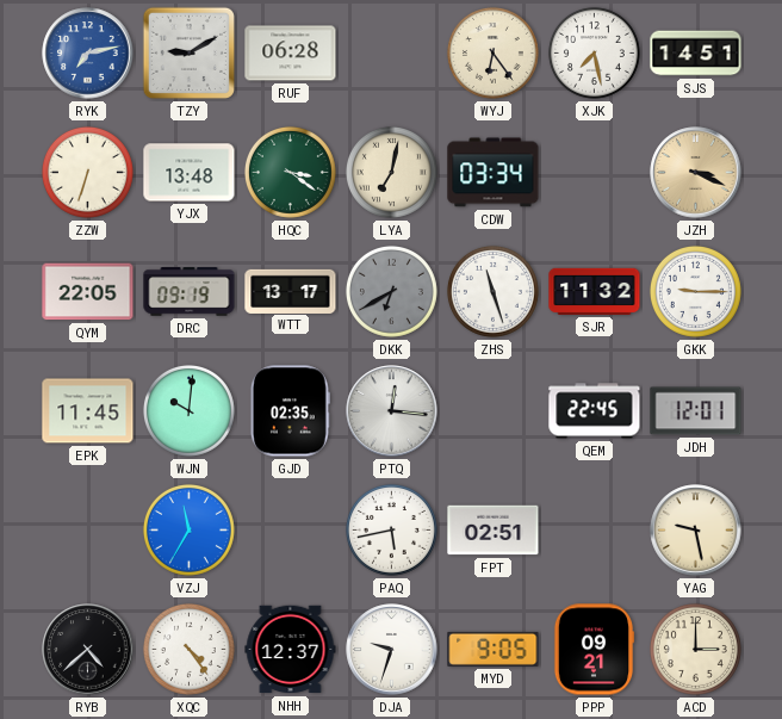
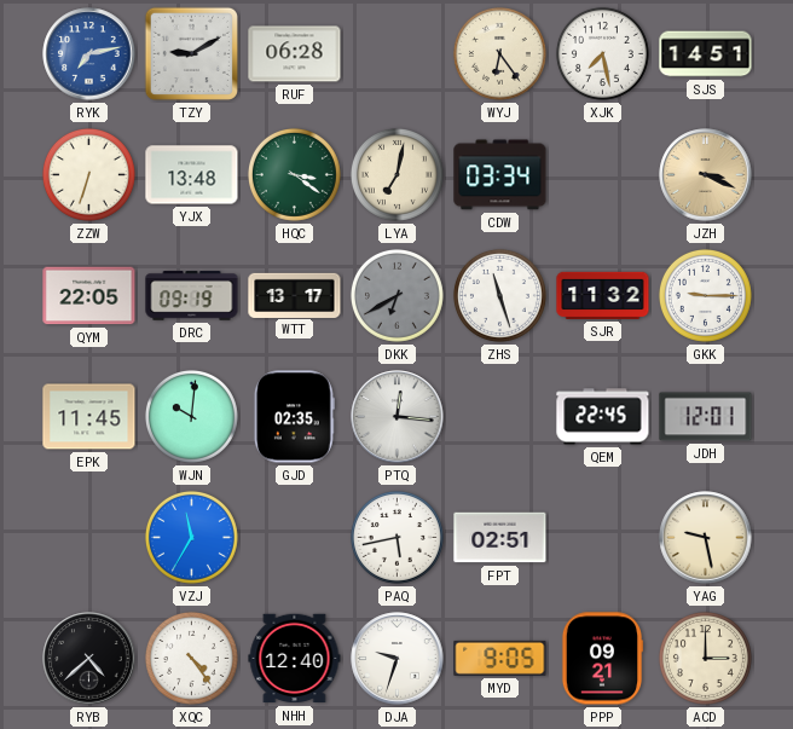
NHH: 12:37 -> 12:40 (295, 659)
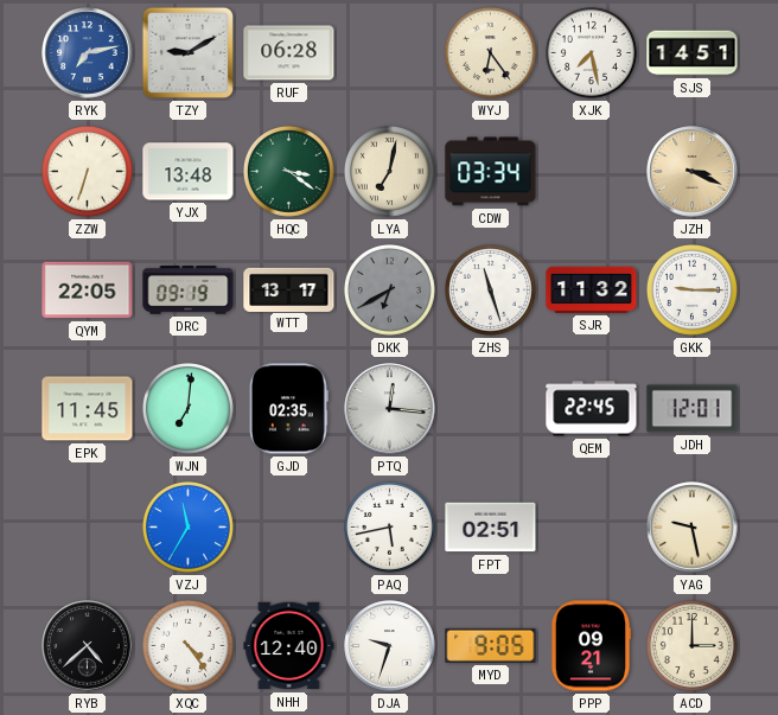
WJN: 10:01 -> 7:01 (187, 408)
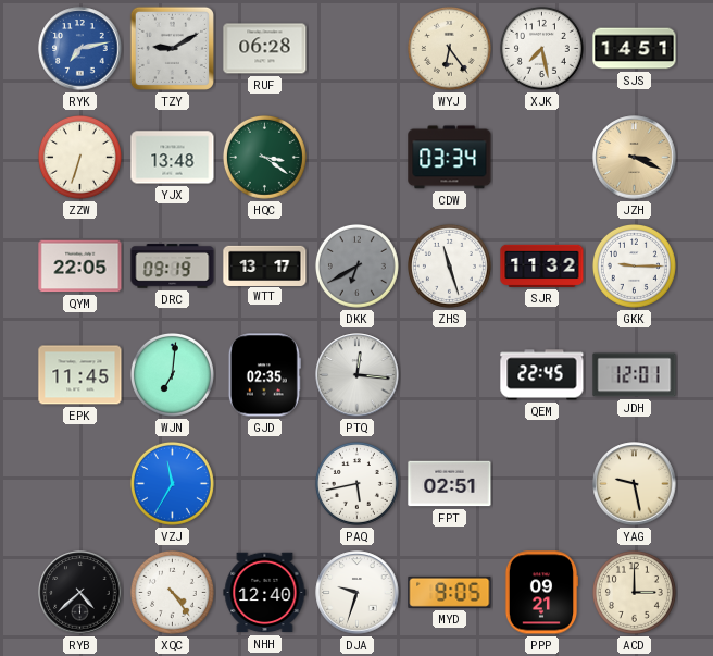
LYA: 7:02 -> none (389, 171)
